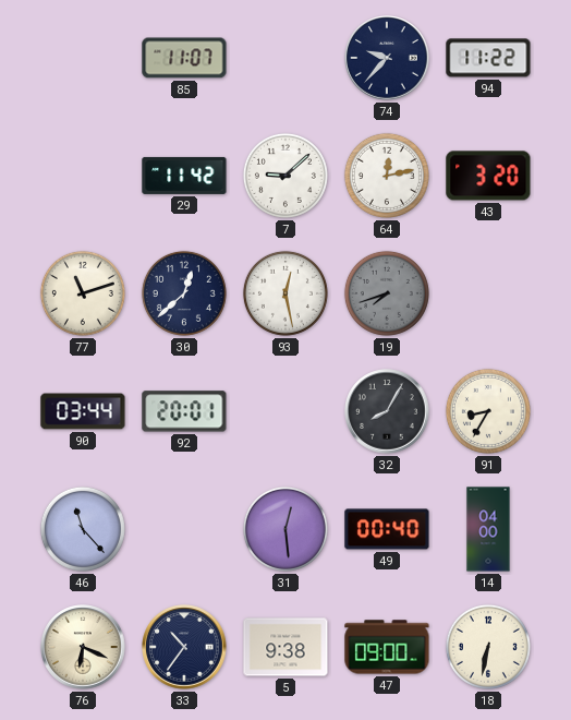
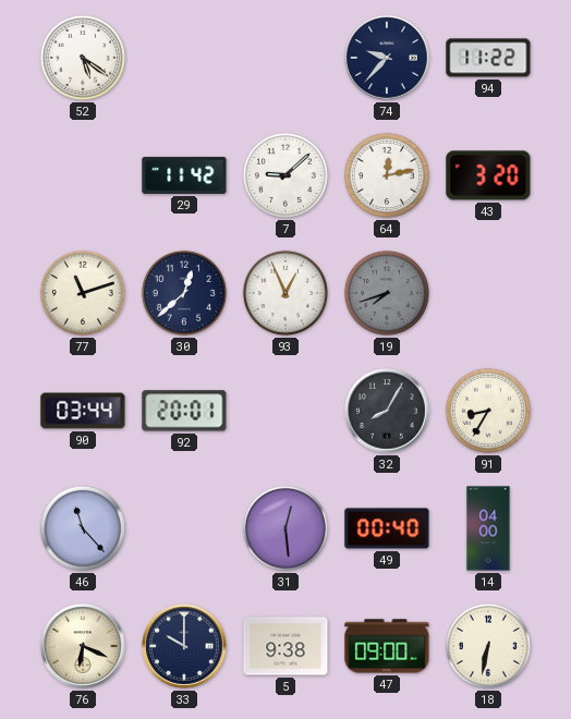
52: none -> 5:21 (83, 58)
85: 11:07 -> none (184, 58)
93: 12:28 -> 12:56 (285, 293)
33: 10:36 -> 10:00 (184, 646)
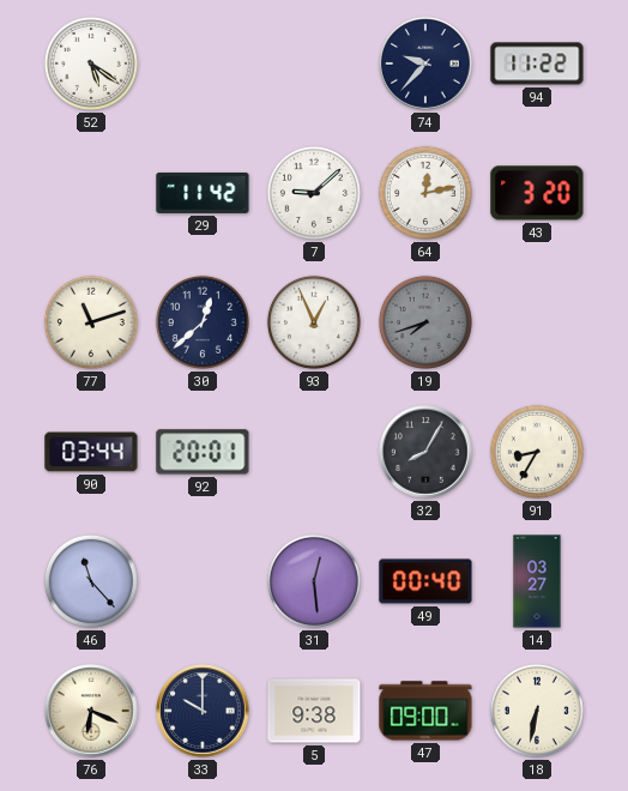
14: 04:00 -> 03:27 (537, 581)
